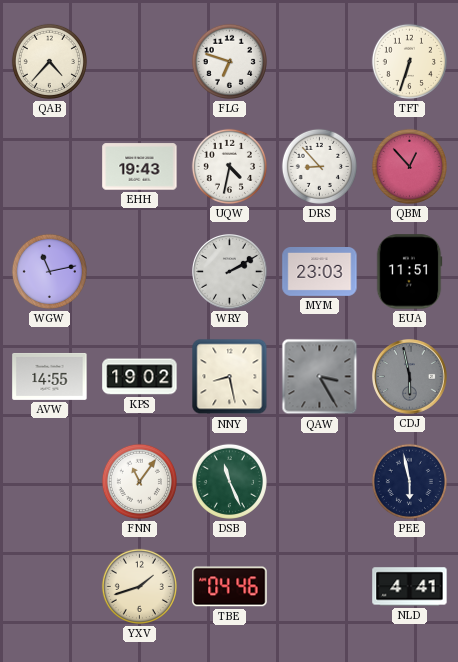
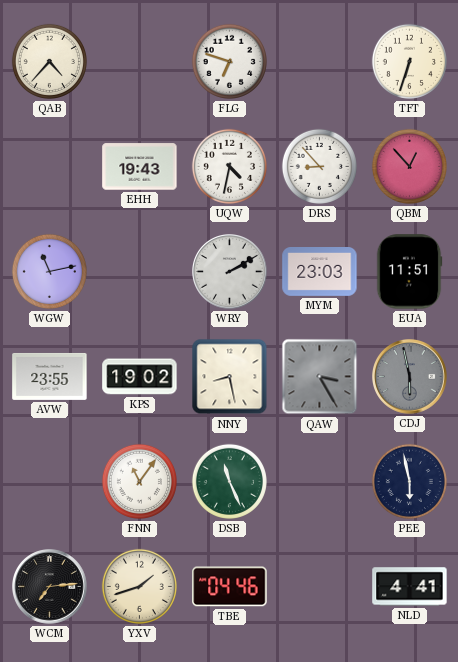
AVW: 14:55 -> 23:55 (50, 376)
WCM: none -> 7:14 (50, 587)
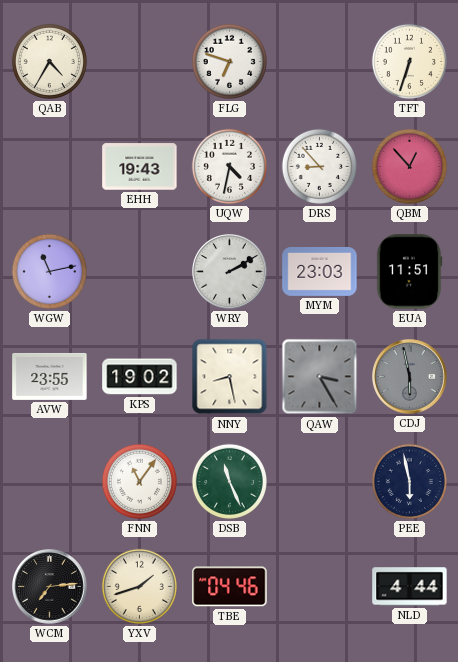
QAB: 4:37 -> 4:35 (49, 61)
NLD: 4:41 -> 4:44 (410, 587)
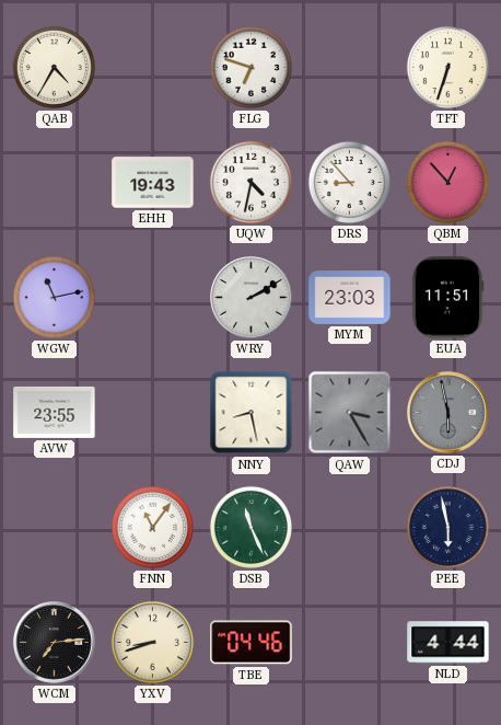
KPS: 19:02 -> none (140, 377)
YXV: 1:42 -> 8:42 (152, 642)
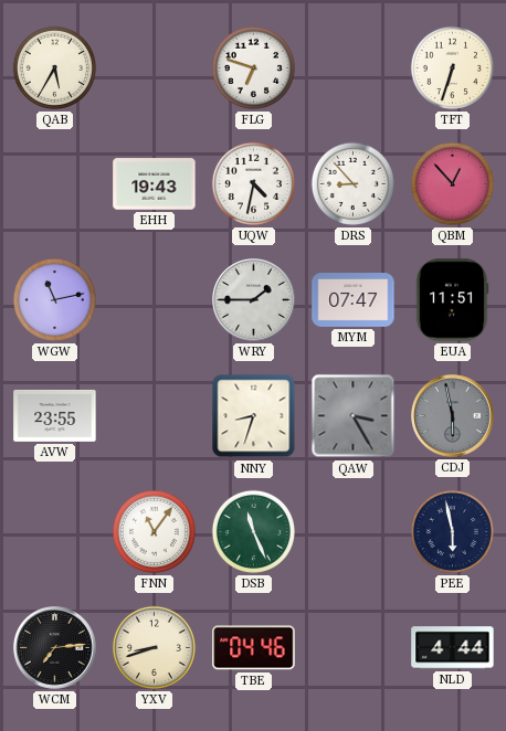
QAB: 4:35 -> 5:35 (54, 67)
WRY: 2:10 -> 1:45 (254, 300)
MYM: 23:03 -> 07:47 (354, 300)
NNY: 8:28 -> 8:33 (254, 416)
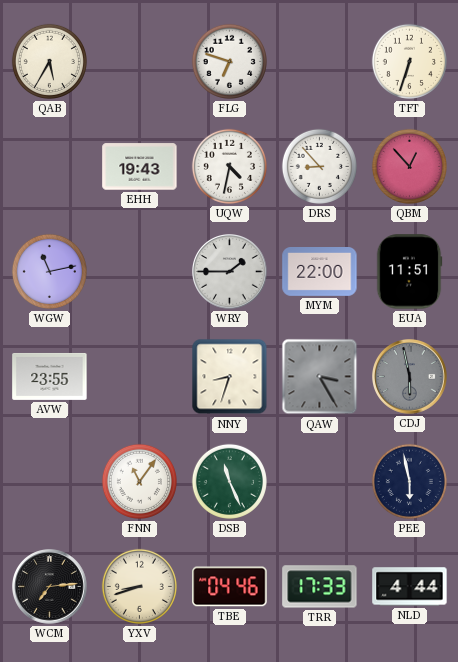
MYM: 07:47 -> 22:00 (320, 272)
TRR: none -> 17:33 (320, 587)
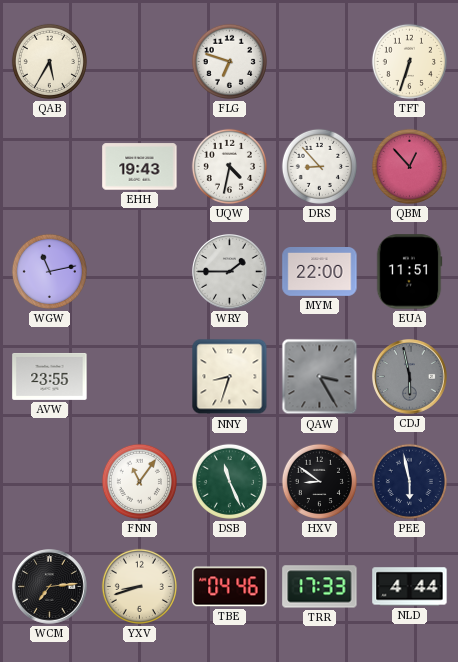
HXV: none -> 8:51 (319, 481)
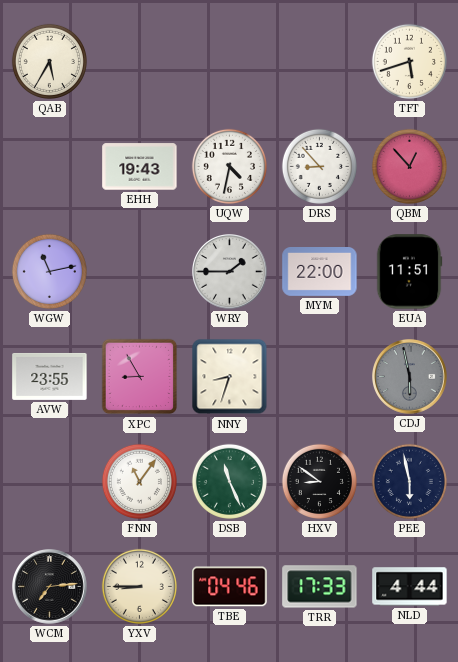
FLG: 6:48 -> none (229, 61)
TFT: 6:33 -> 5:42 (409, 61)
XPC: none -> 8:55 (140, 377)
QAW: 3:25 -> none (320, 377)
YXV: 8:42 -> 8:45 (139, 586)
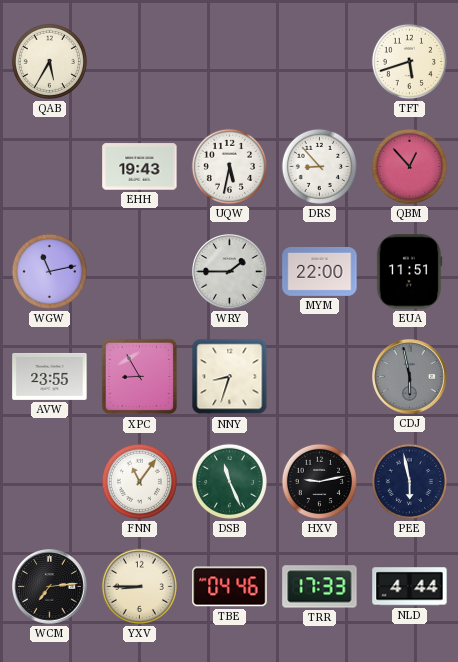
UQW: 4:32 -> 5:32 (229, 166)
HXV: 8:51 -> 9:13 (319, 481)
